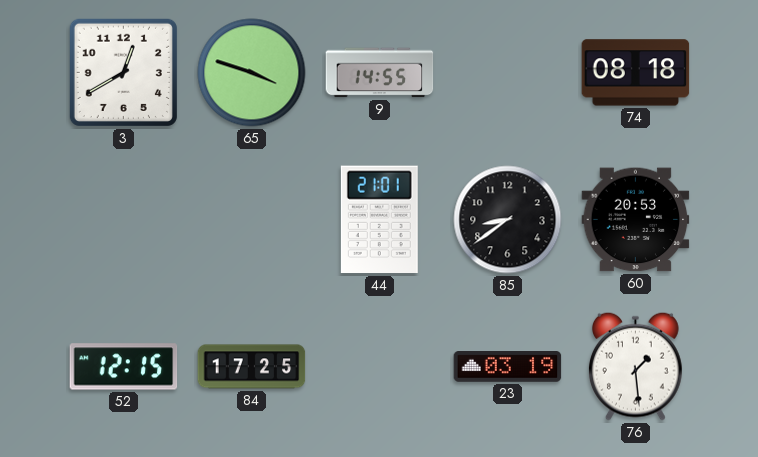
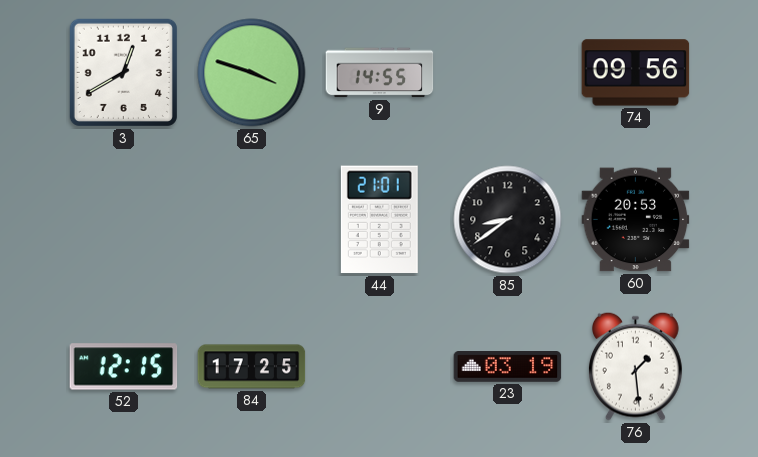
74: 08:18 -> 09:56 (636, 73)
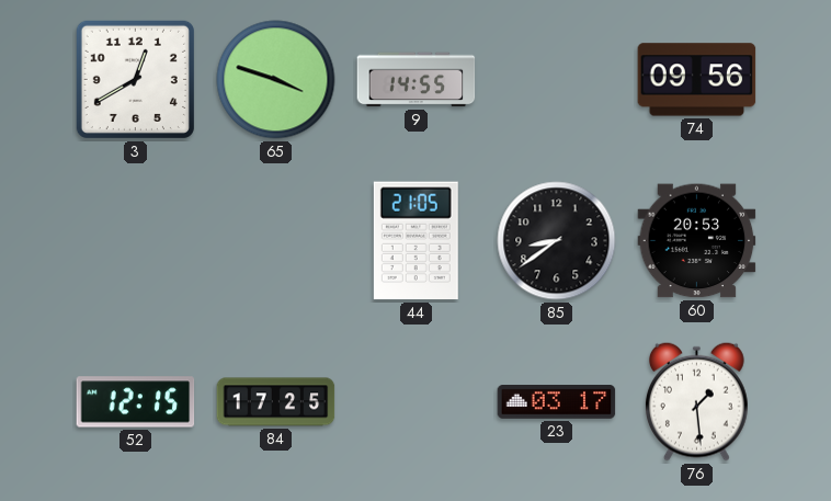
44: 21:01 -> 21:05 (415, 241)
23: 03:19 -> 03:17 (557, 402)
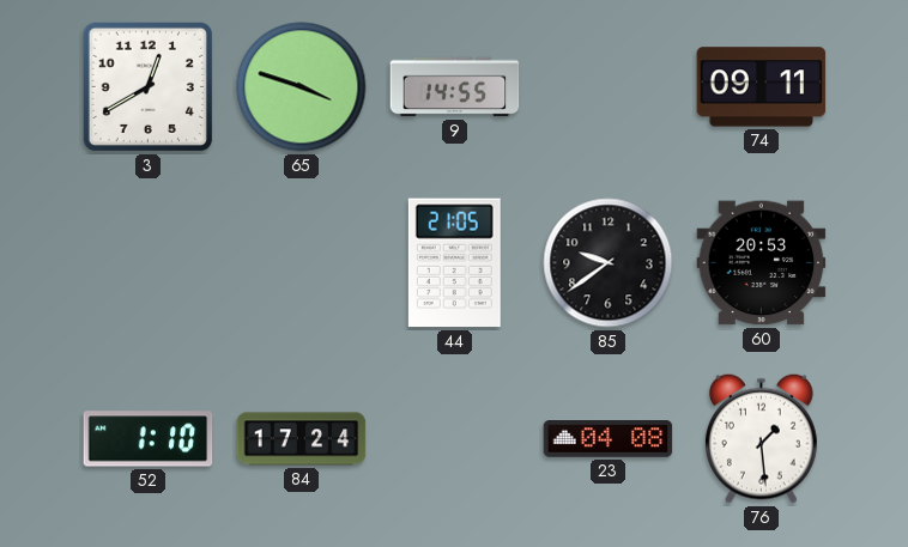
74: 09:56 -> 09:11 (762, 87)
85: 8:39 -> 9:39 (609, 263)
52: 12:15 -> 1:10 (149, 439)
84: 17:25 -> 17:24 (302, 439)
23: 03:17 -> 04:08 (609, 439)
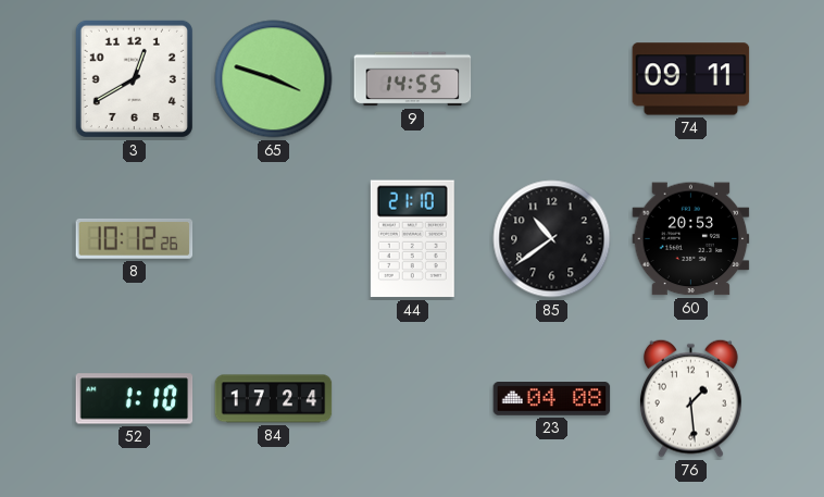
8: none -> 10:12 (135, 238)
44: 21:05 -> 21:10 (412, 239)
85: 9:39 -> 10:39 (552, 239)
